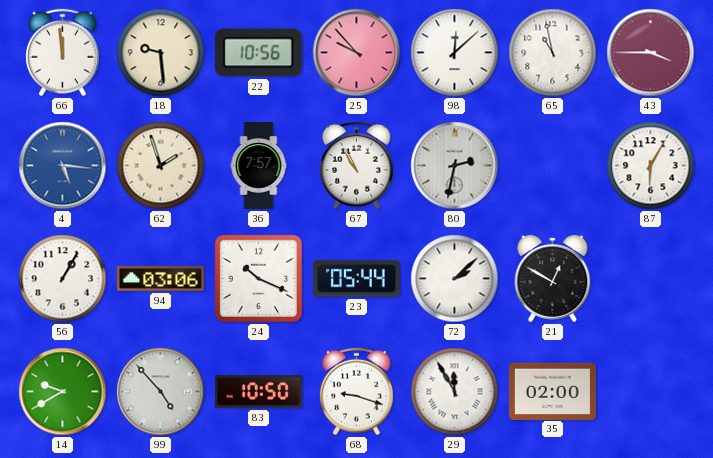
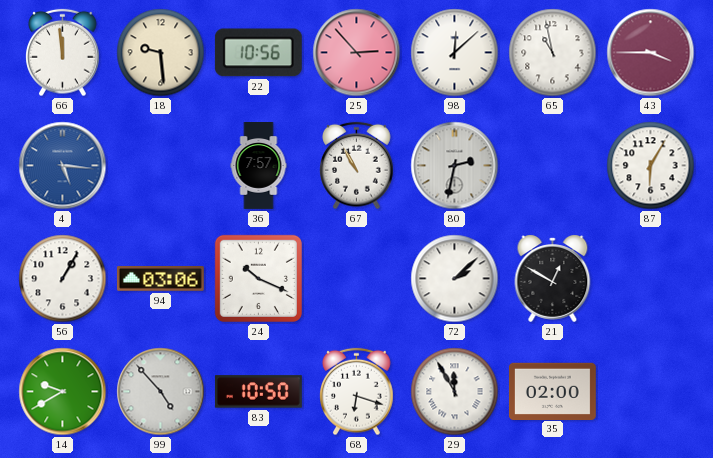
25: 9:53 -> 2:53 (357, 53)
62: 1:57 -> none (161, 166)
23: 05:44 -> none (356, 279)
68: 9:18 -> 6:18 (357, 392)
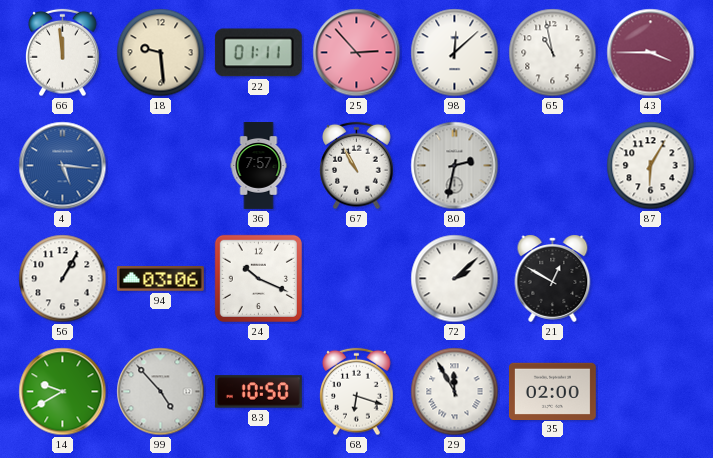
22: 10:56 -> 01:11 (258, 53)
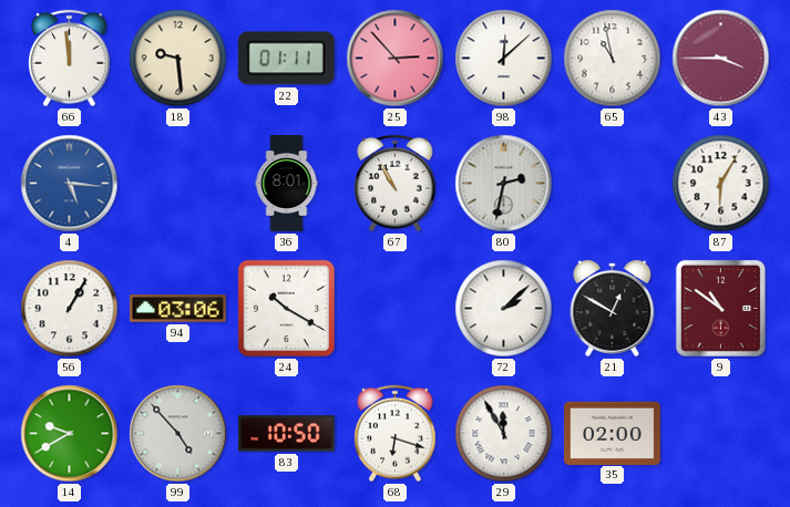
36: 7:57 -> 8:01 (287, 184)
24: 10:19 -> 10:20 (286, 308)
9: none -> 10:51 (720, 308)
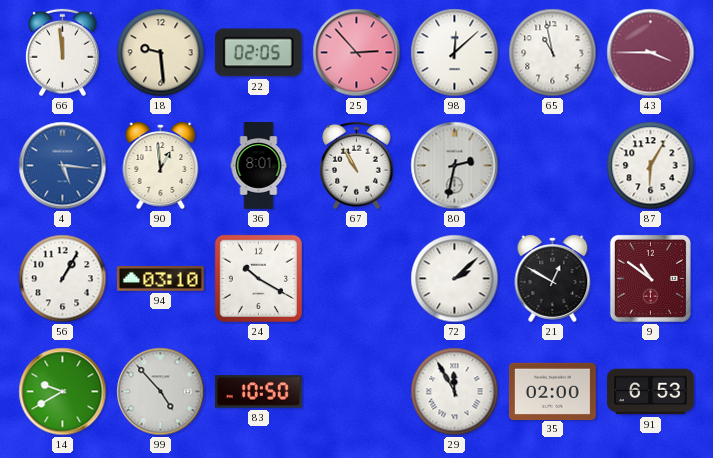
22: 01:11 -> 02:05 (258, 53)
90: none -> 12:59 (161, 165)
94: 03:06 -> 03:10 (160, 279)
68: 6:18 -> none (396, 434)
91: none -> 6:53 (651, 392)
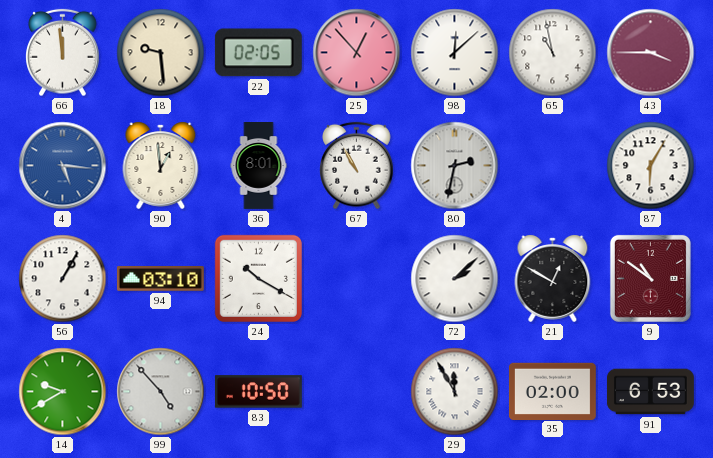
25: 2:53 -> 12:53 (357, 53)
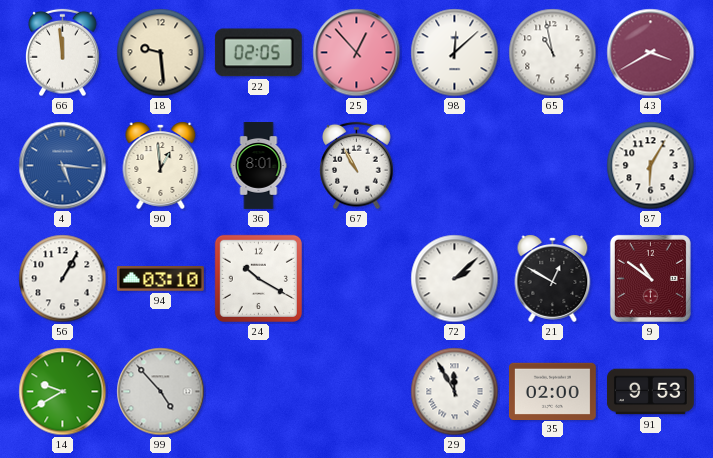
43: 3:45 -> 3:40 (651, 53)
80: 2:32 -> none (455, 166)
83: 10:50 -> none (258, 392)
91: 6:53 -> 9:53 (651, 392)
